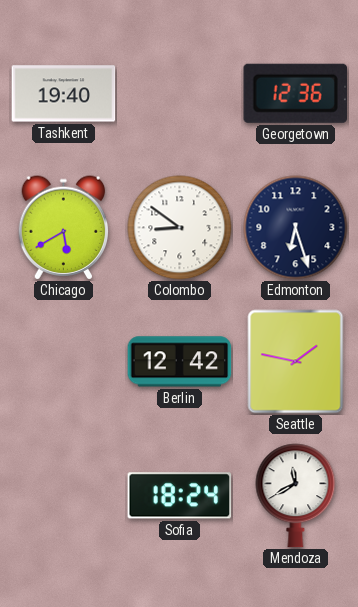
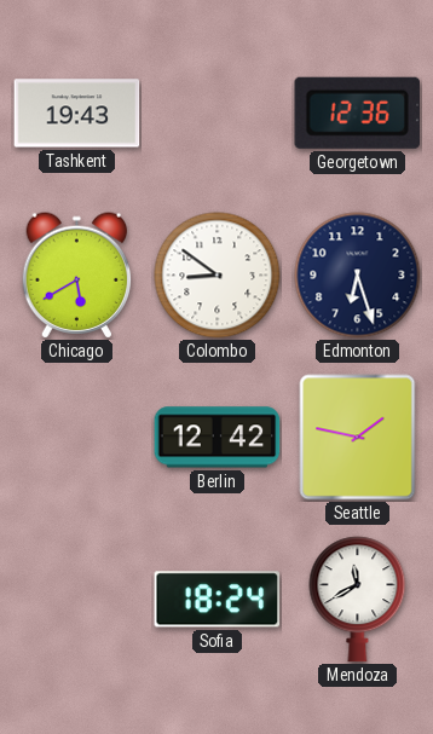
Tashkent: 19:40 -> 19:43 (77, 114)
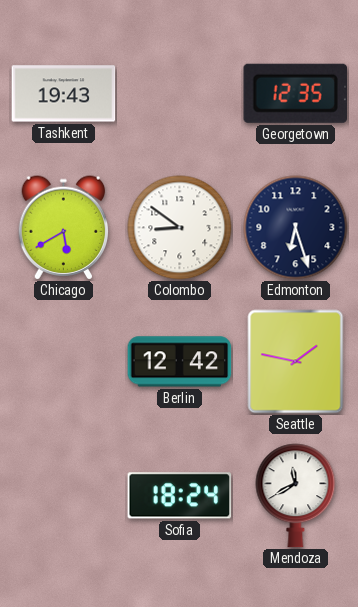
Georgetown: 12:36 -> 12:35 (295, 93)
